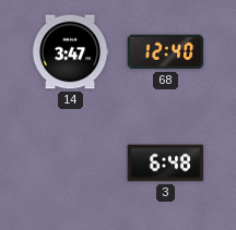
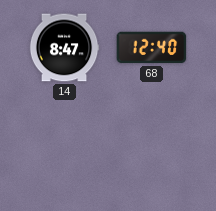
14: 3:47 -> 8:47 (64, 48)
3: 6:48 -> none (166, 164)
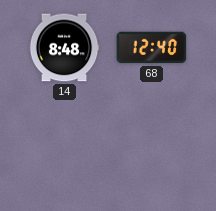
14: 8:47 -> 8:48 (64, 48)
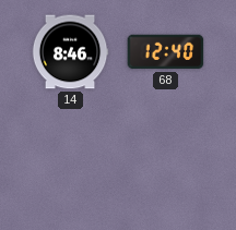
14: 8:48 -> 8:46 (70, 52)
